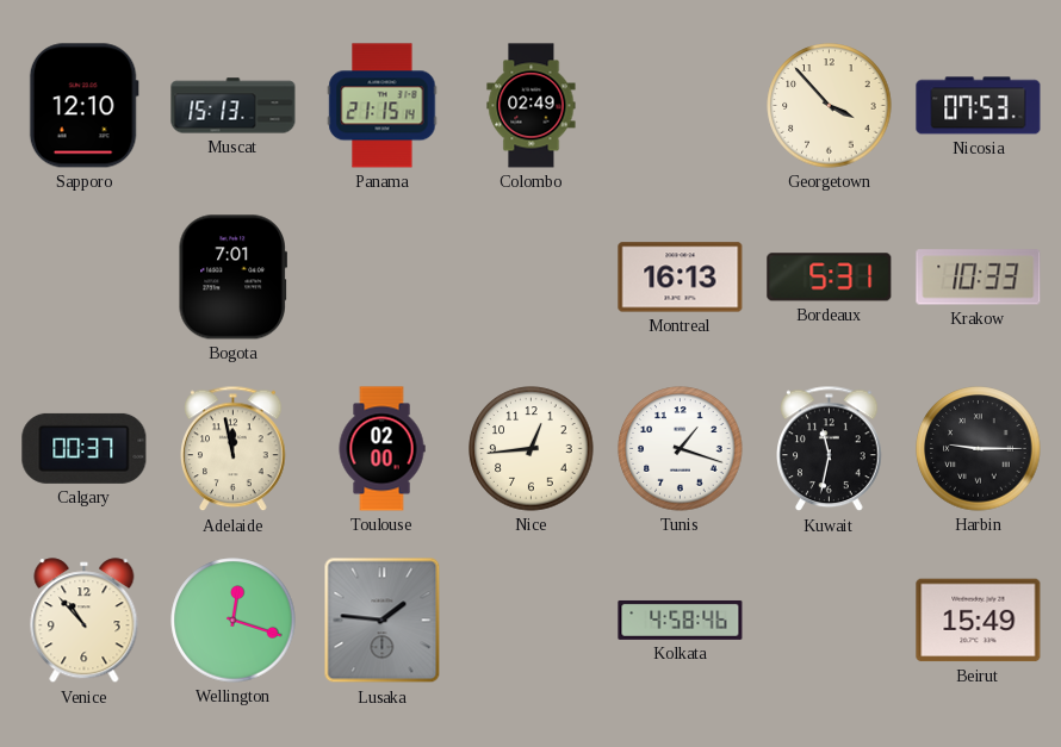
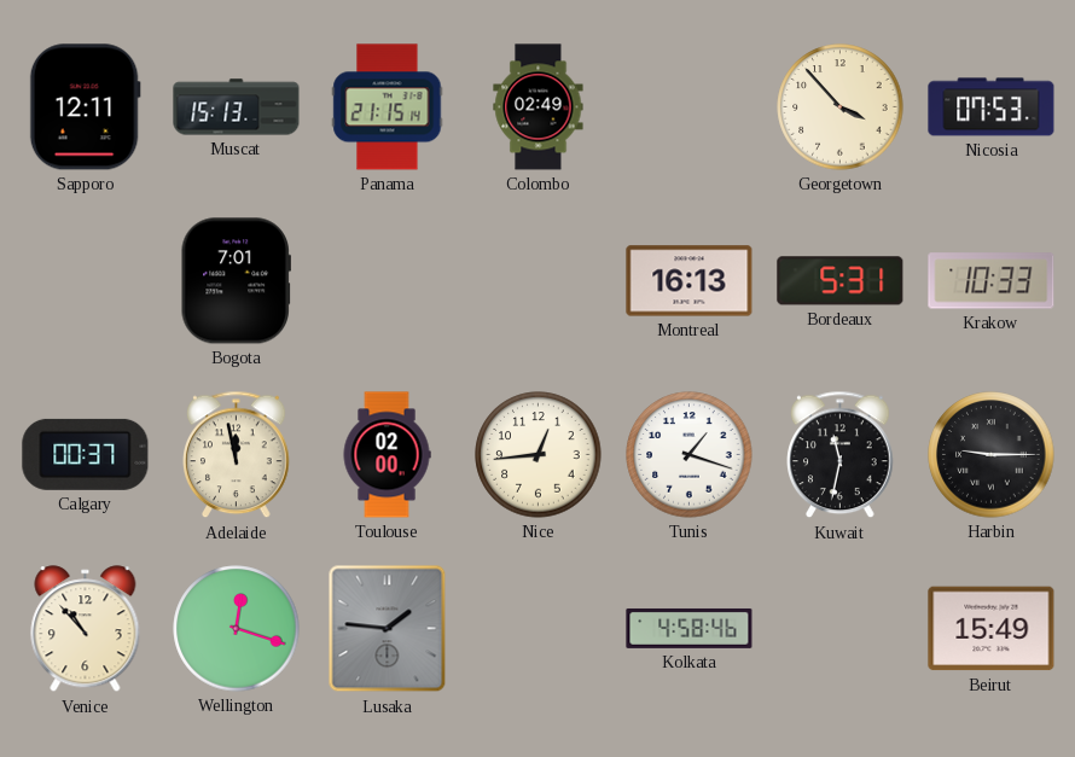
Sapporo: 12:10 -> 12:11 (85, 107)
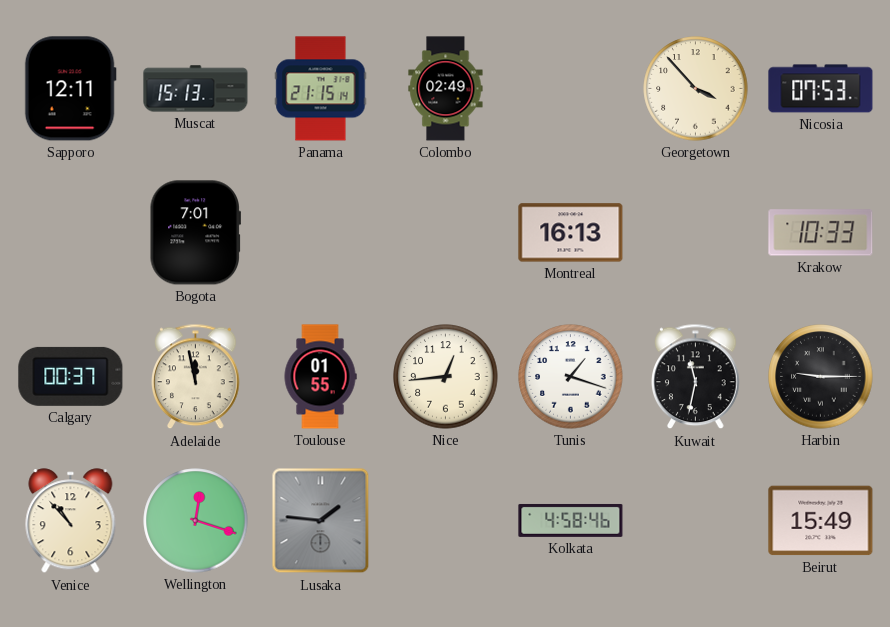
Bordeaux: 5:31 -> none (841, 281)
Toulouse: 02:00 -> 01:55 (320, 377)
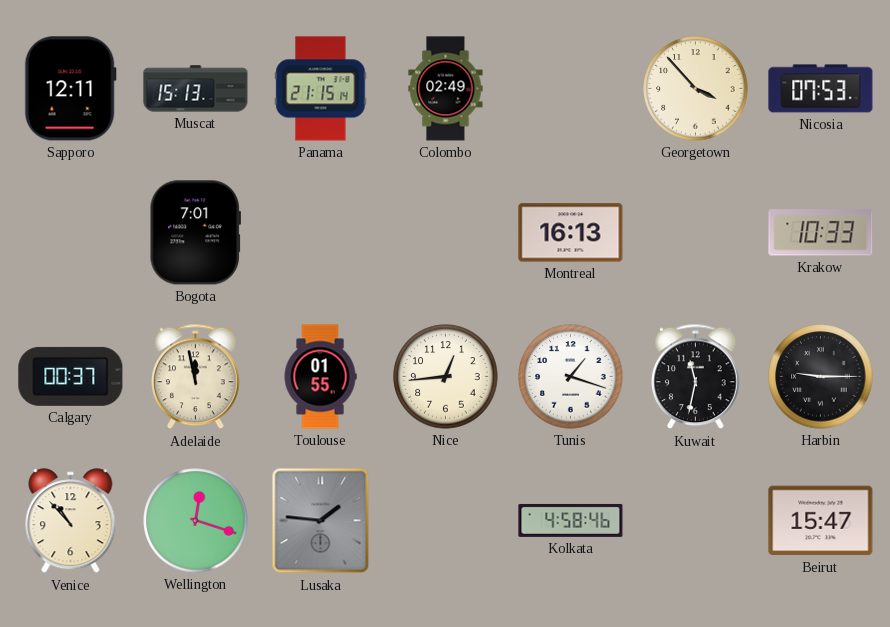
Beirut: 15:49 -> 15:47 (821, 521)
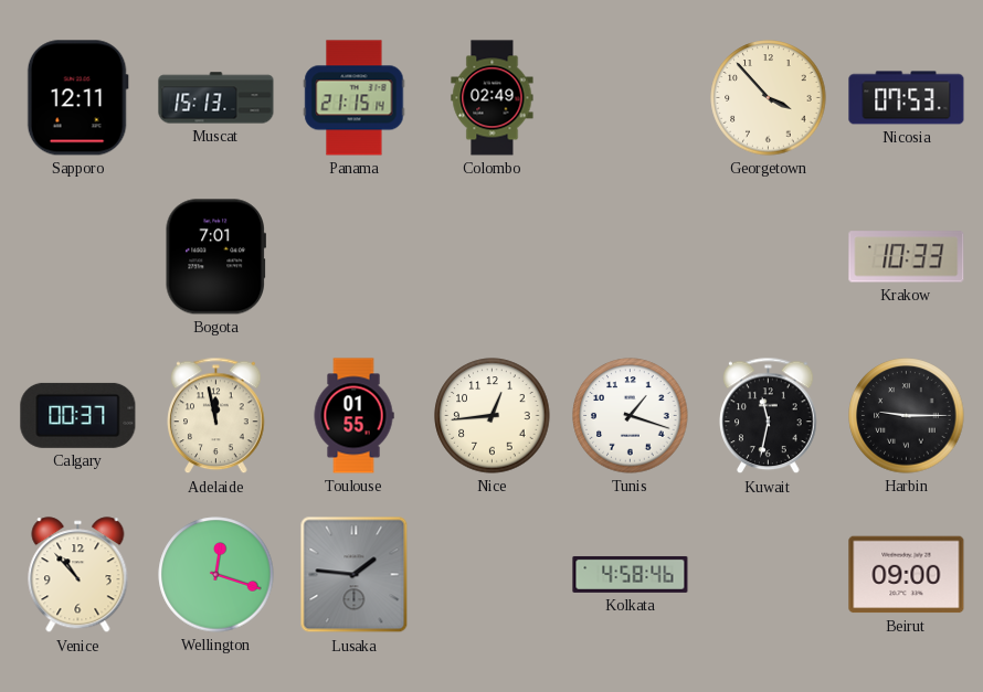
Montreal: 16:13 -> none (571, 233)
Beirut: 15:47 -> 09:00 (907, 575)
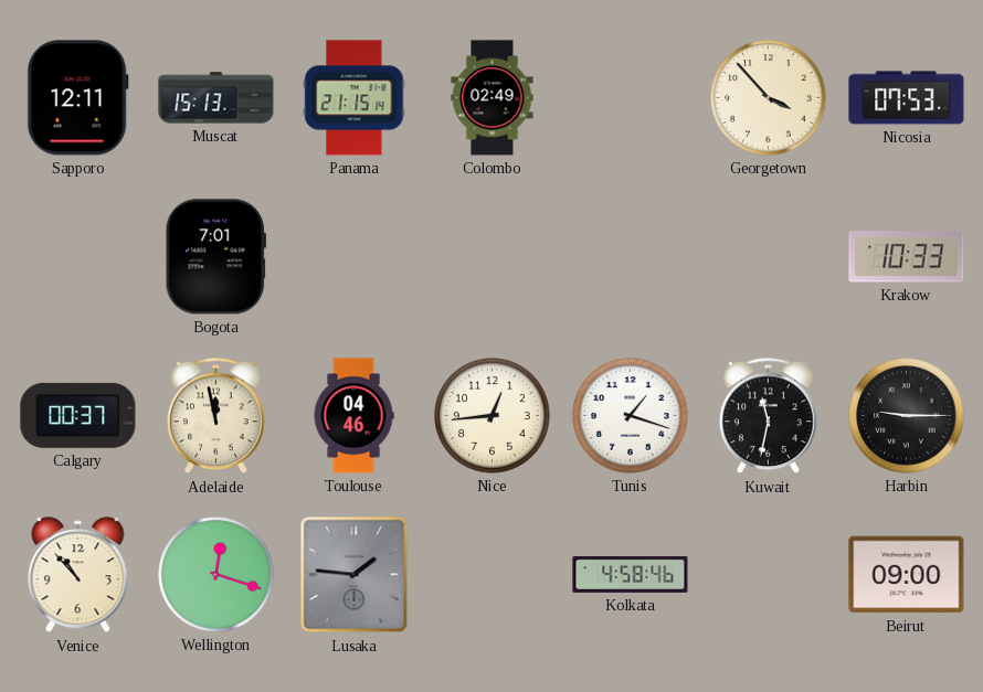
Toulouse: 01:55 -> 04:46 (353, 416)
